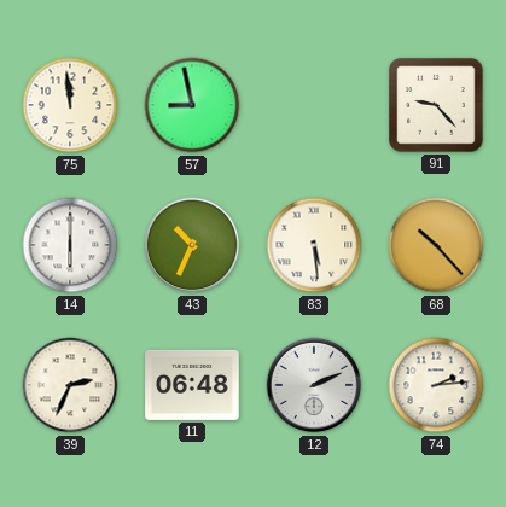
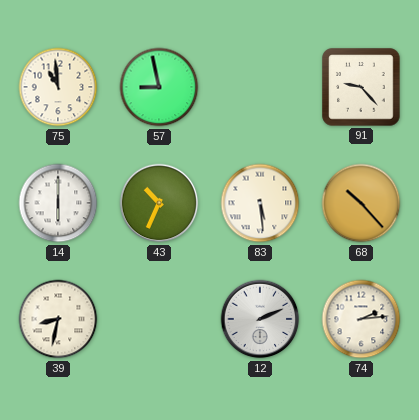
75: 11:59 -> 10:59 (58, 87)
39: 2:34 -> 8:32 (58, 319)
11: 06:48 -> none (192, 385)
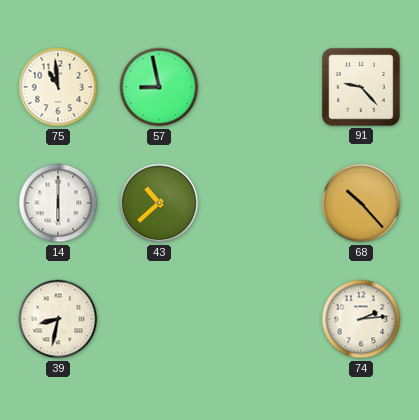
43: 10:34 -> 10:38 (159, 203)
83: 5:29 -> none (260, 203)
12: 2:11 -> none (260, 319)
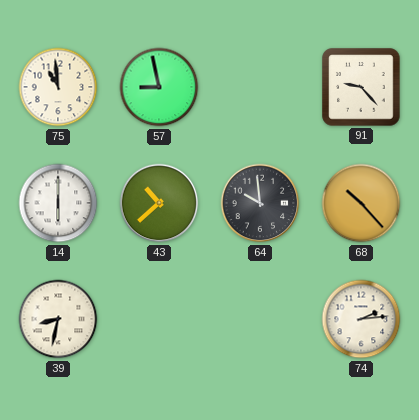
64: none -> 9:59 (260, 203)
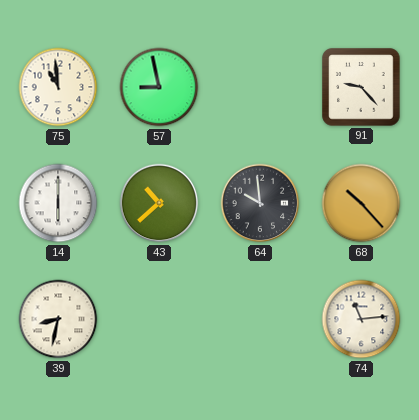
74: 2:14 -> 11:14 (361, 319)
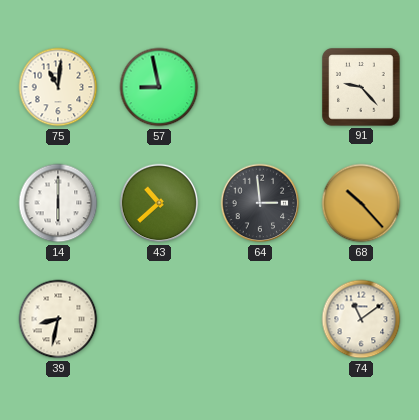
75: 10:59 -> 11:01 (58, 87)
64: 9:59 -> 2:59 (260, 203)
74: 11:14 -> 11:09 (361, 319)
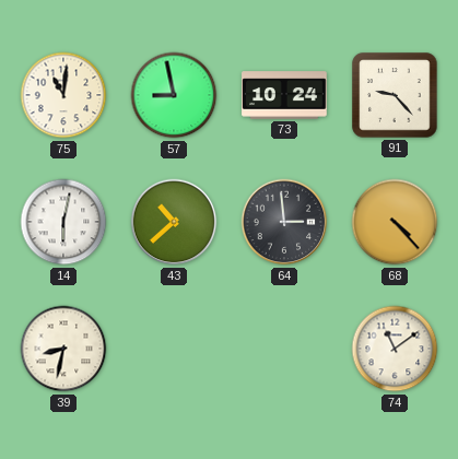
73: none -> 10:24 (284, 95)
14: 6:00 -> 6:02 (63, 222)
68: 10:23 -> 4:23 (395, 222)
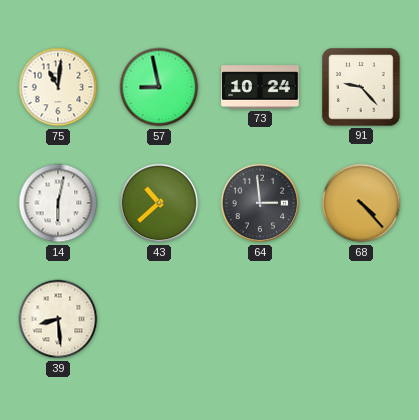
39: 8:32 -> 8:29 (58, 319)
74: 11:09 -> none (395, 349)
